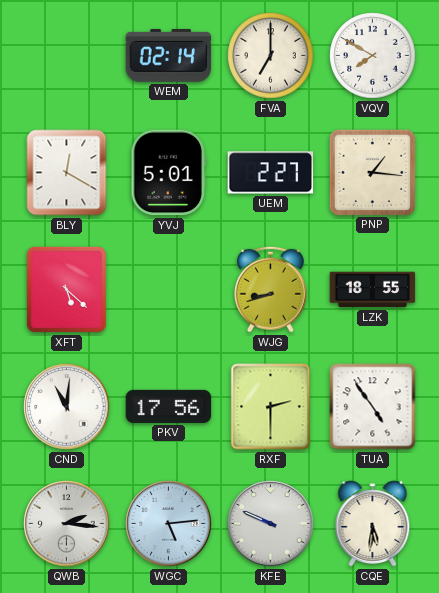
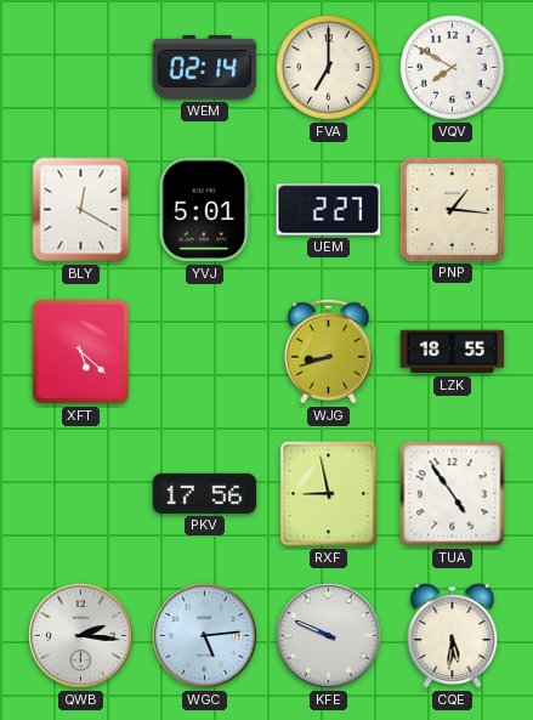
CND: 11:01 -> none (67, 407)
RXF: 2:30 -> 8:58 (329, 494)
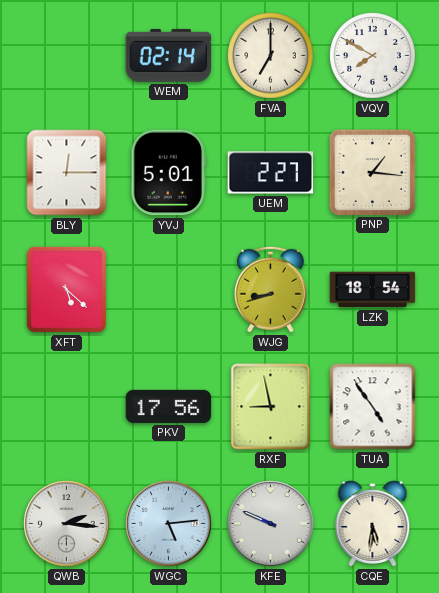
BLY: 12:20 -> 12:15 (67, 173)
LZK: 18:55 -> 18:54 (373, 290)
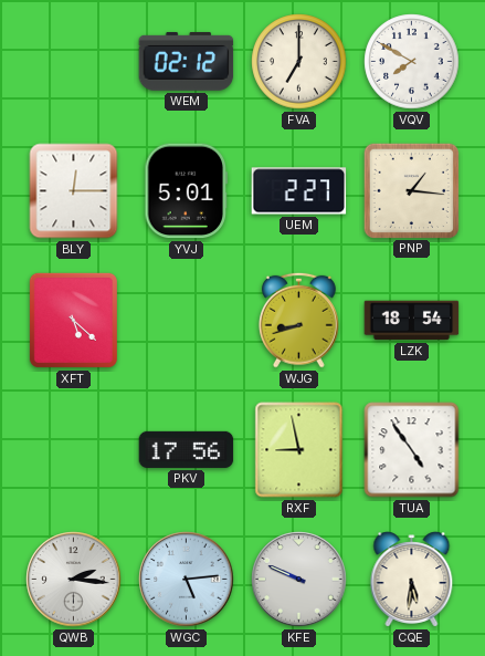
WEM: 02:14 -> 02:12 (187, 61)
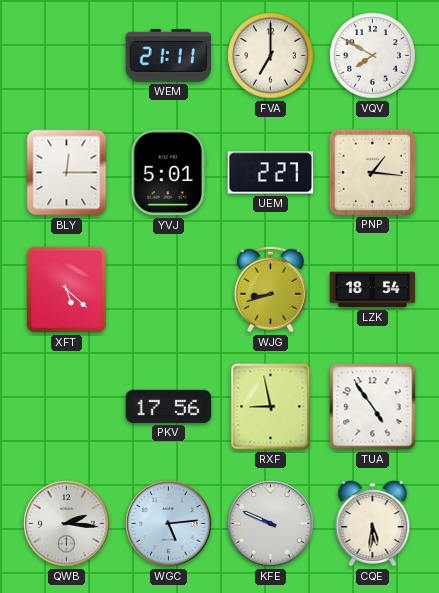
WEM: 02:12 -> 21:11 (169, 55)
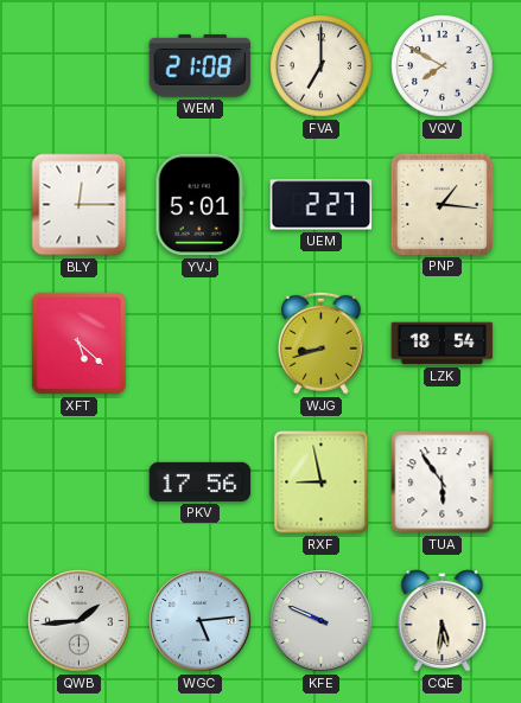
WEM: 21:11 -> 21:08 (201, 65)
TUA: 4:54 -> 5:54 (443, 482)
QWB: 2:16 -> 1:44 (80, 621)
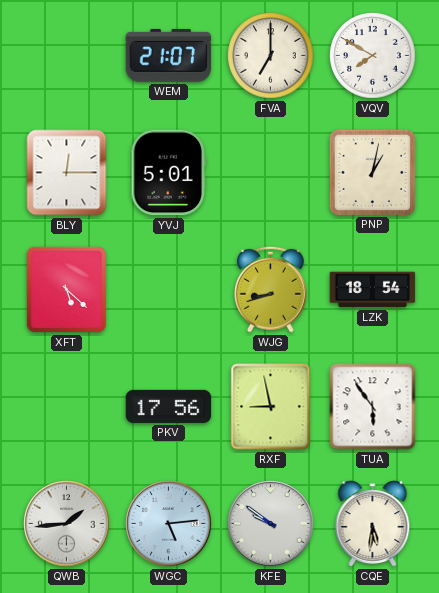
WEM: 21:08 -> 21:07 (169, 55)
UEM: 2:27 -> none (322, 205)
PNP: 1:16 -> 1:02 (372, 172)
KFE: 9:49 -> 9:51 (271, 524)
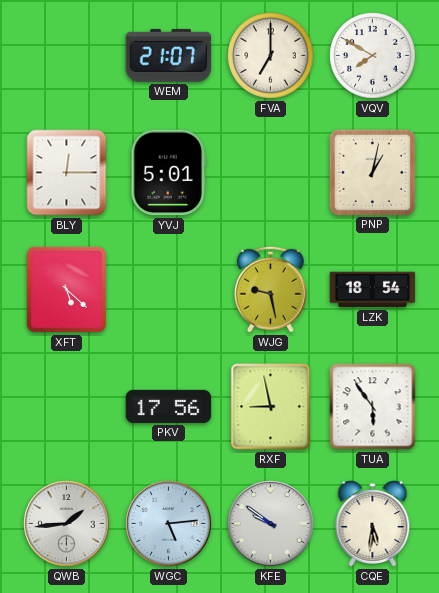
WJG: 8:42 -> 9:28 (270, 289)
